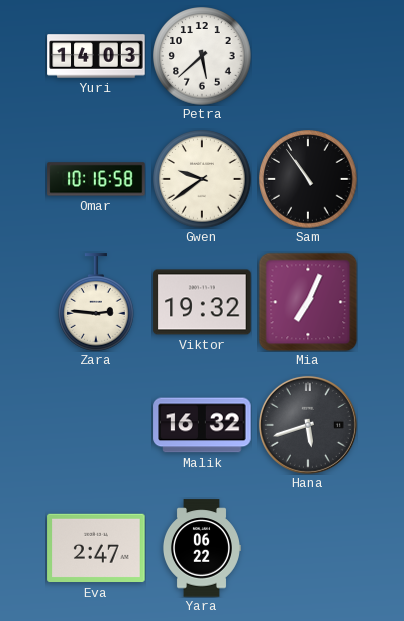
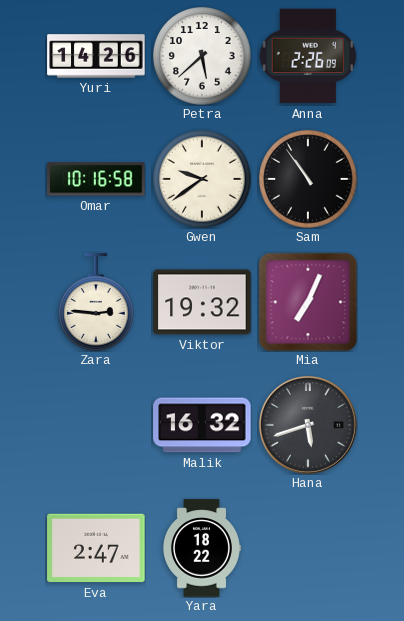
Yuri: 14:03 -> 14:26 (96, 56)
Anna: none -> 2:26 (307, 56)
Yara: 06:22 -> 18:22 (201, 548)
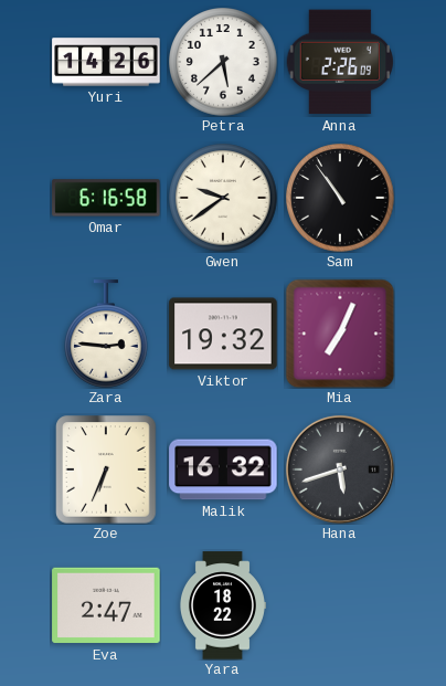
Omar: 10:16 -> 6:16 (106, 198)
Zoe: none -> 6:34 (106, 469)
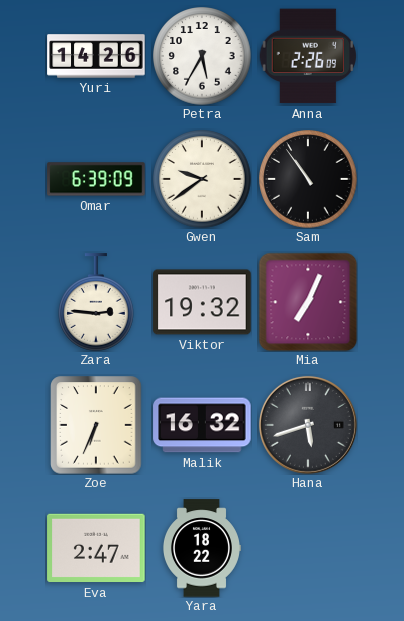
Petra: 5:38 -> 5:35 (202, 56)
Omar: 6:16 -> 6:39 (96, 179)
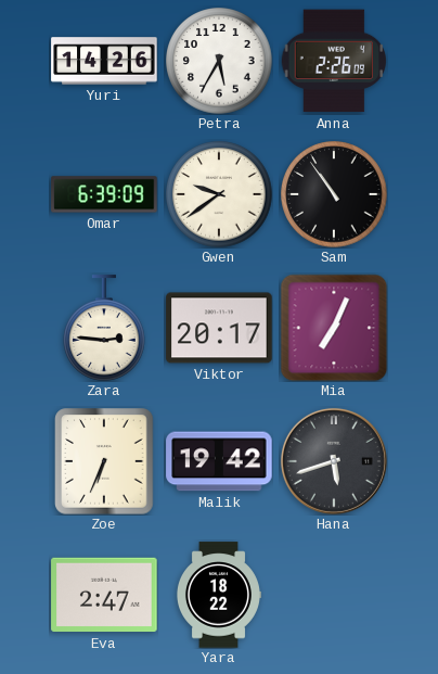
Viktor: 19:32 -> 20:17 (219, 328)
Malik: 16:32 -> 19:42 (219, 461)
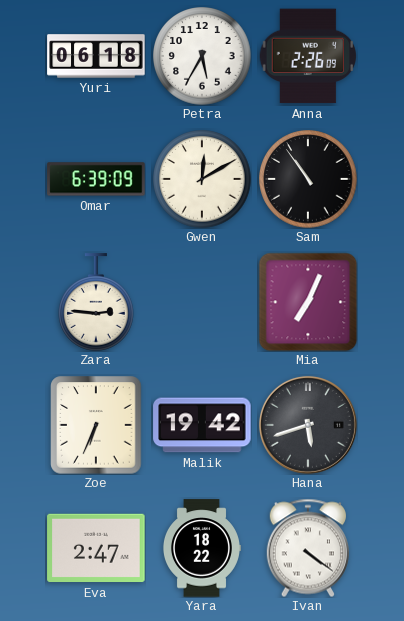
Yuri: 14:26 -> 06:18 (96, 56)
Gwen: 9:39 -> 12:10 (202, 179)
Viktor: 20:17 -> none (219, 328)
Ivan: none -> 4:21 (307, 548)
